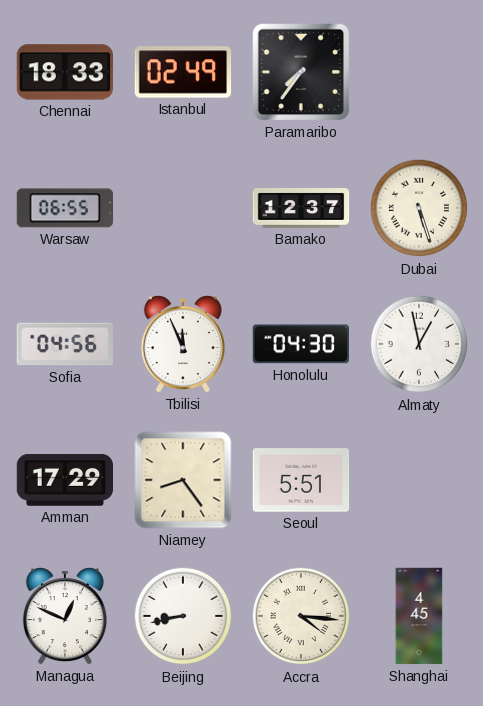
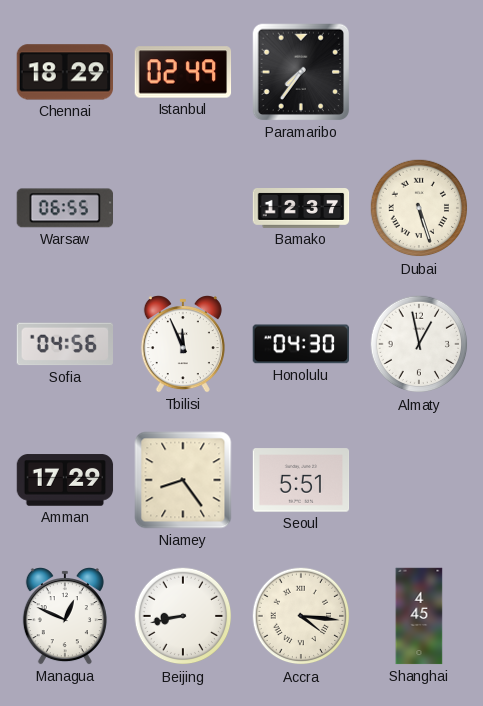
Chennai: 18:33 -> 18:29 (65, 72)
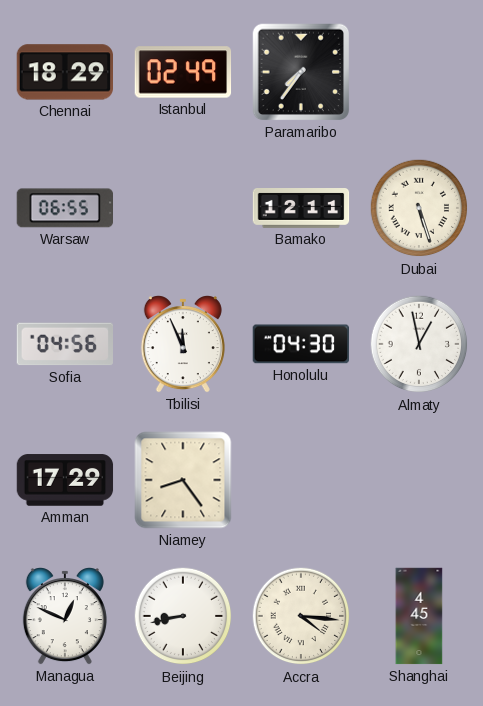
Bamako: 12:37 -> 12:11 (301, 209)
Seoul: 5:51 -> none (301, 480)
